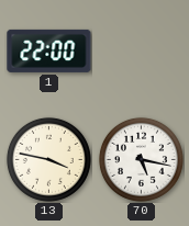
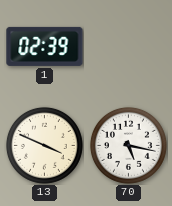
1: 22:00 -> 02:39 (45, 46)
13: 3:47 -> 3:49 (44, 145)
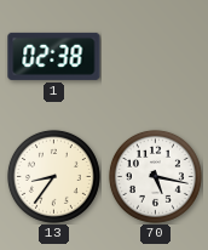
1: 02:39 -> 02:38 (54, 56)
13: 3:49 -> 8:36 (53, 176)
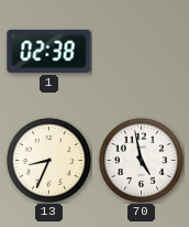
13: 8:36 -> 8:34 (48, 160)
70: 5:17 -> 4:58 (141, 160)
